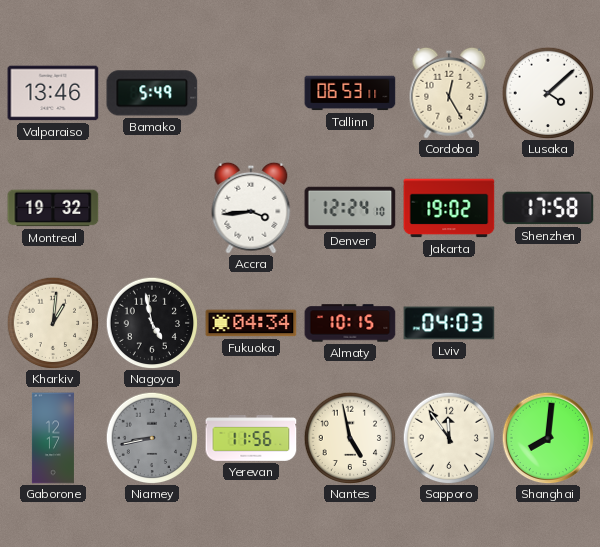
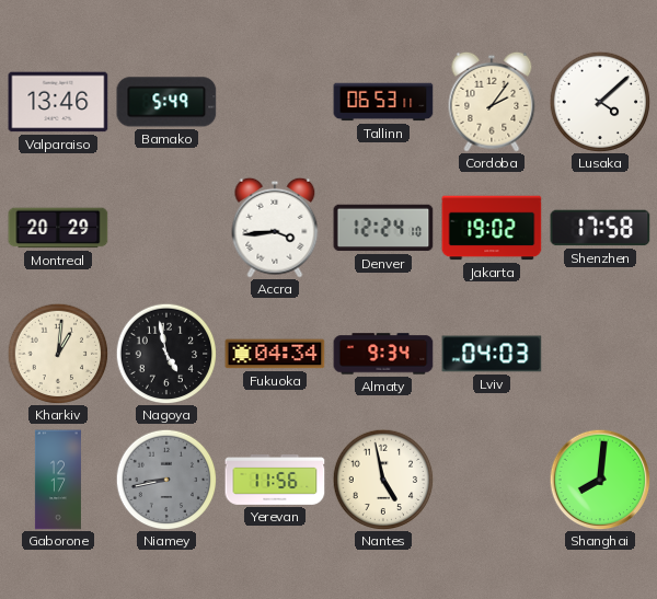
Cordoba: 12:25 -> 2:06 (492, 102)
Montreal: 19:32 -> 20:29 (58, 228)
Almaty: 10:15 -> 9:34 (383, 354)
Sapporo: 11:54 -> none (449, 438)
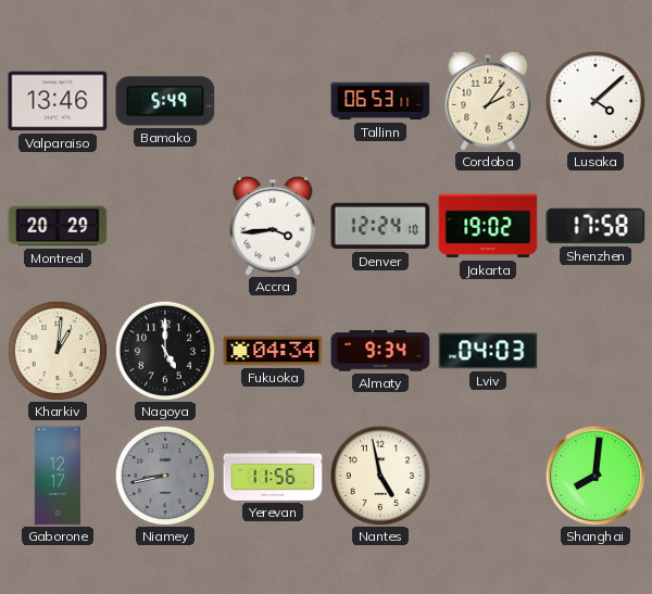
Nagoya: 4:58 -> 5:00 (165, 351)
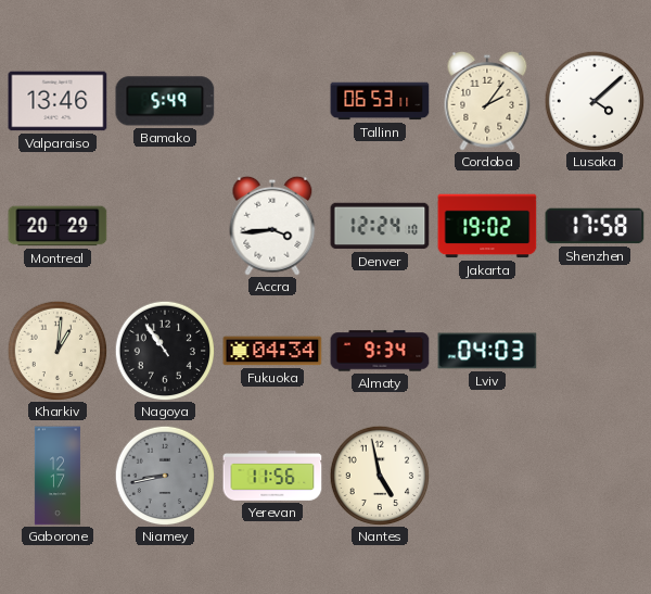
Nagoya: 5:00 -> 10:54 (165, 351)
Shanghai: 8:01 -> none (595, 476)
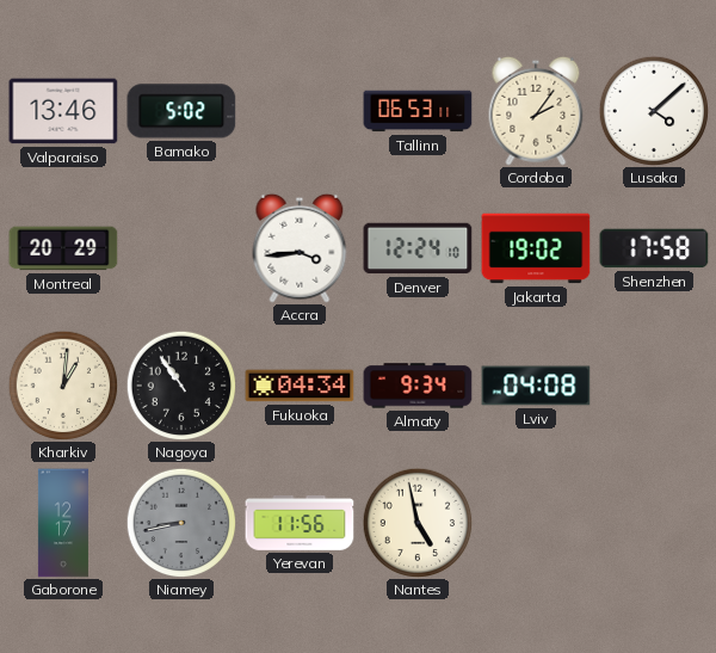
Bamako: 5:49 -> 5:02 (181, 111)
Lviv: 04:03 -> 04:08 (536, 386)
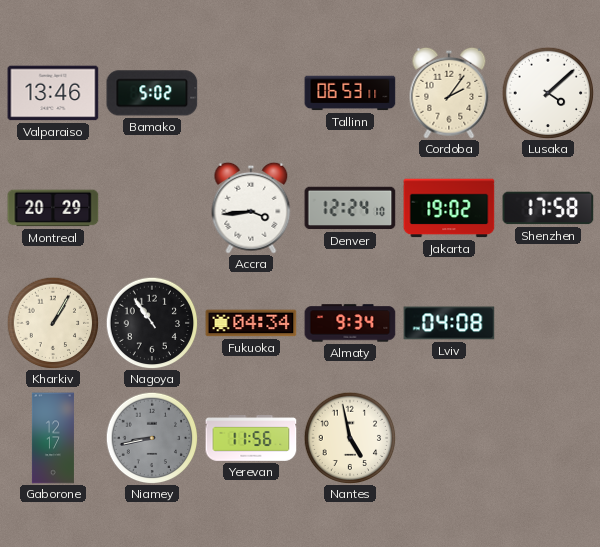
Kharkiv: 1:01 -> 1:05 (53, 323)
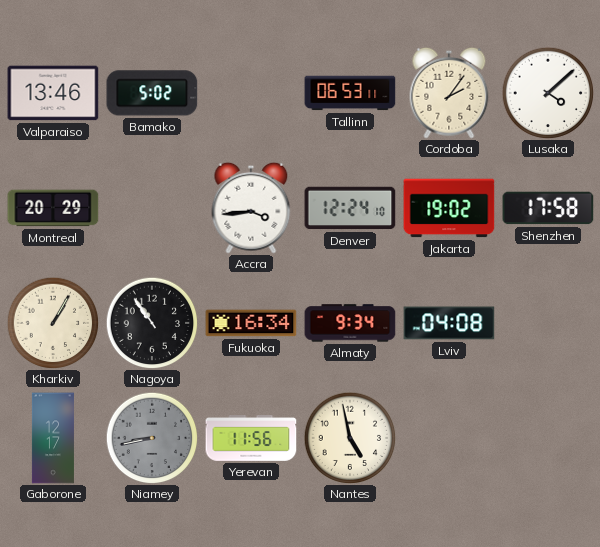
Fukuoka: 04:34 -> 16:34 (251, 323)
